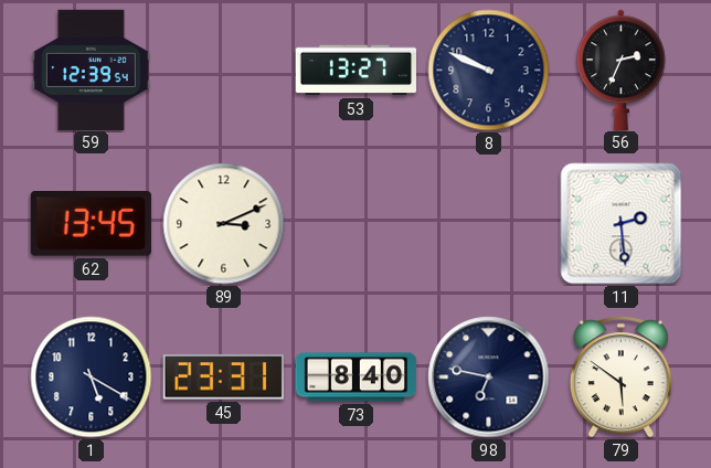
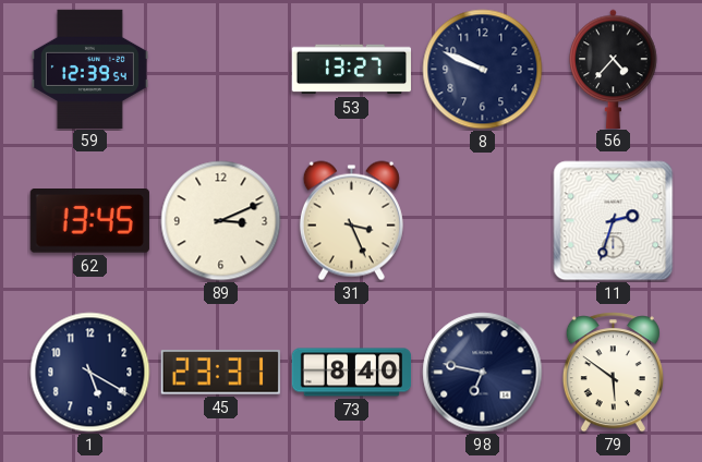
56: 2:34 -> 4:37 (614, 69)
31: none -> 3:26 (351, 221)
11: 2:29 -> 2:33 (614, 221)
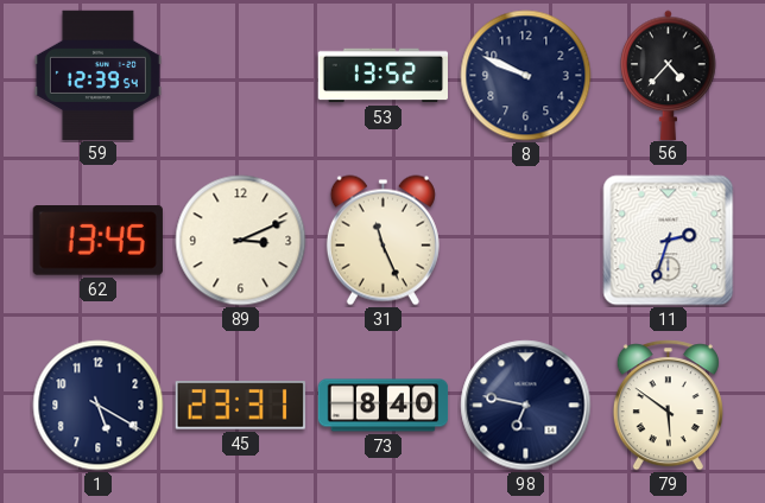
53: 13:27 -> 13:52 (383, 76)
31: 3:26 -> 11:26 (383, 241)
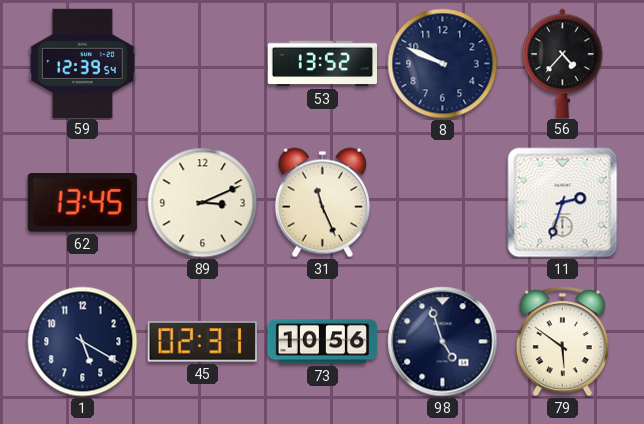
45: 23:31 -> 02:31 (202, 342)
73: 8:40 -> 10:56 (323, 342)
98: 6:47 -> 4:57 (443, 342)
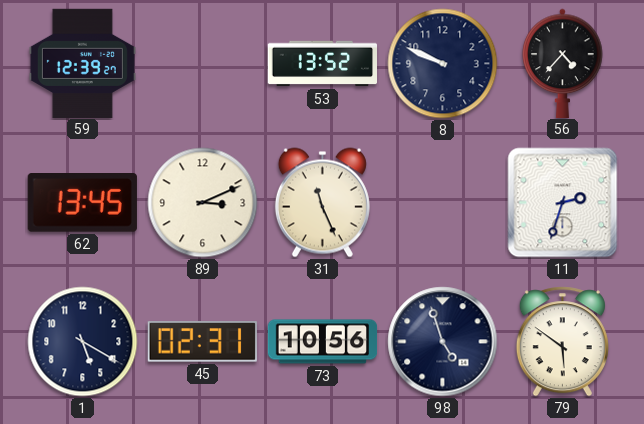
59: 12:39:54 -> 12:39:27 (82, 63)
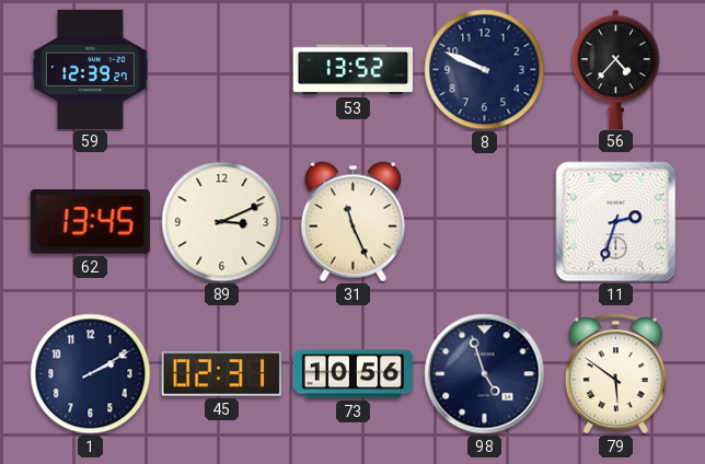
1: 5:20 -> 2:10 (91, 374)
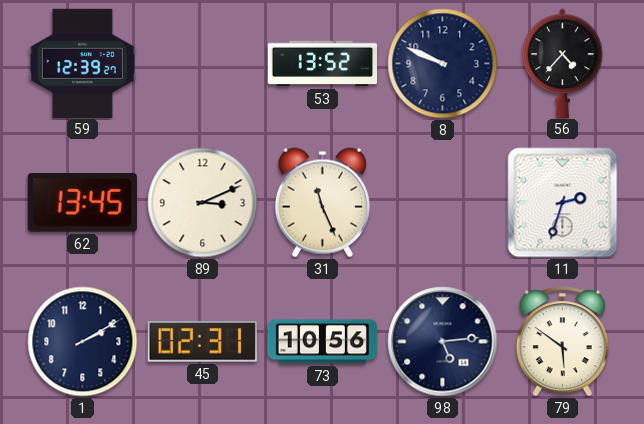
98: 4:57 -> 5:14 (443, 342)
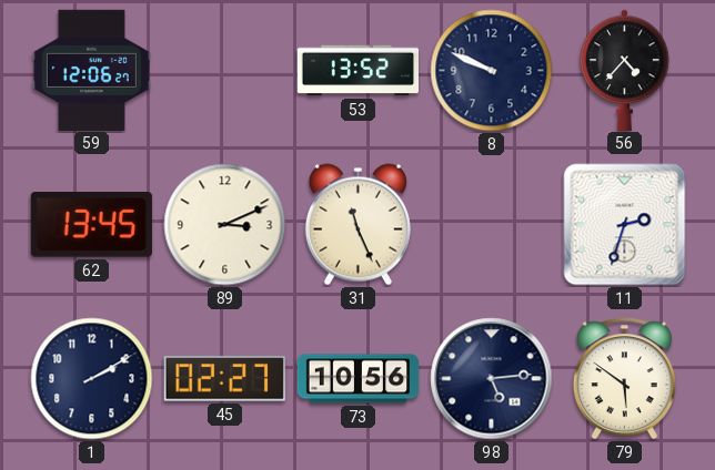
59: 12:39 -> 12:06 (91, 70)
45: 02:31 -> 02:27 (224, 379)
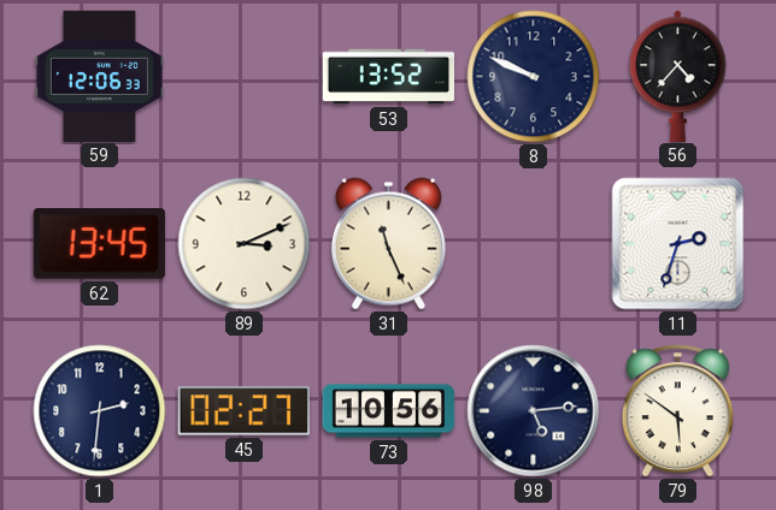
59: 12:06:27 -> 12:06:33 (99, 76)
1: 2:10 -> 2:31 (100, 411)
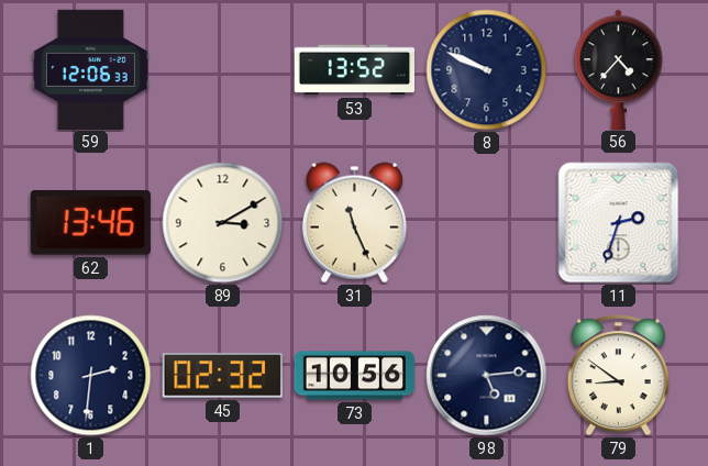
62: 13:45 -> 13:46 (90, 223)
89: 3:11 -> 3:10 (223, 223)
45: 02:27 -> 02:32 (222, 376)
79: 5:51 -> 8:51 (618, 376)
